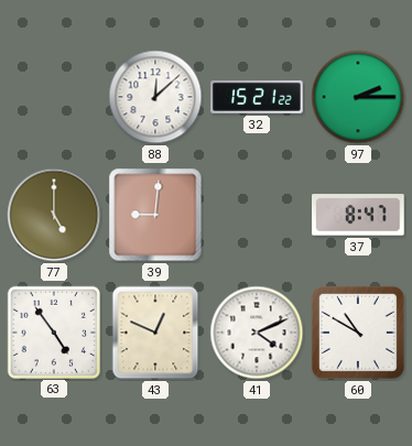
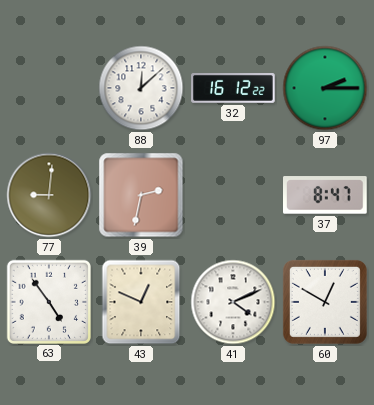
32: 15:21 -> 16:12 (233, 89)
77: 5:00 -> 9:01 (49, 195)
39: 9:01 -> 2:32 (141, 195)
60: 10:50 -> 12:50 (325, 302)
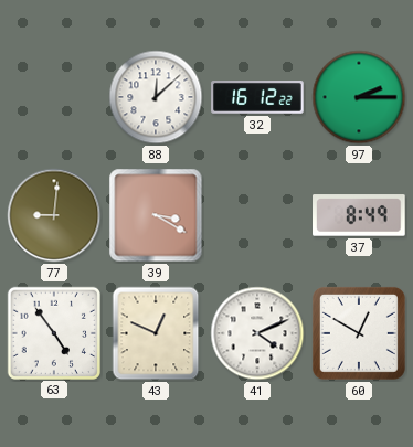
39: 2:32 -> 3:20 (156, 215)
37: 8:47 -> 8:49 (360, 215)
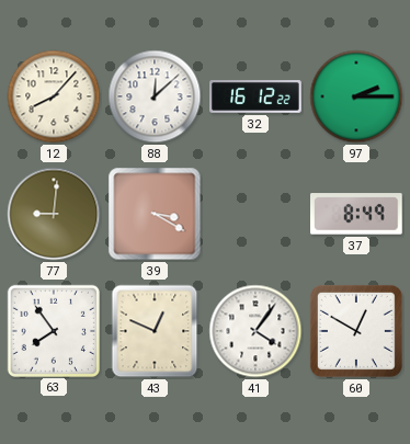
12: none -> 8:07 (54, 96)
63: 4:54 -> 7:54 (53, 330)
41: 4:11 -> 4:06 (255, 331)
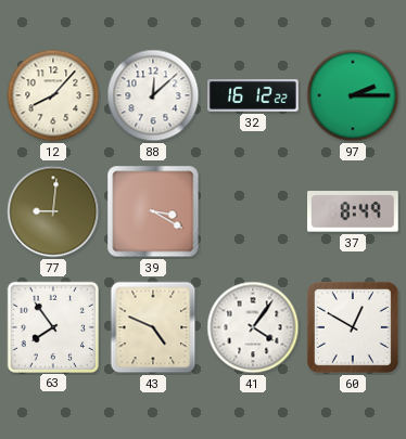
43: 12:49 -> 4:49 (153, 327)
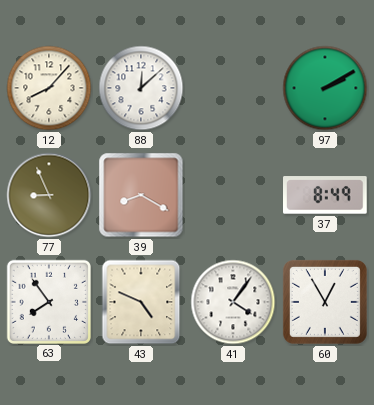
32: 16:12 -> none (253, 96)
97: 2:15 -> 2:10 (325, 88)
77: 9:01 -> 8:56 (49, 195)
39: 3:20 -> 8:20 (141, 195)
60: 12:50 -> 12:55 (325, 302)
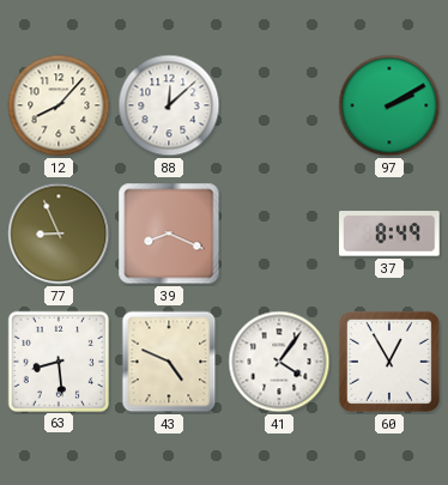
39: 8:20 -> 8:19 (169, 234)
63: 7:54 -> 8:29 (57, 360)
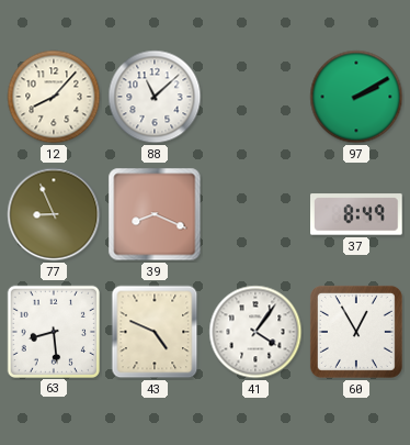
88: 12:08 -> 11:08 (155, 97)
